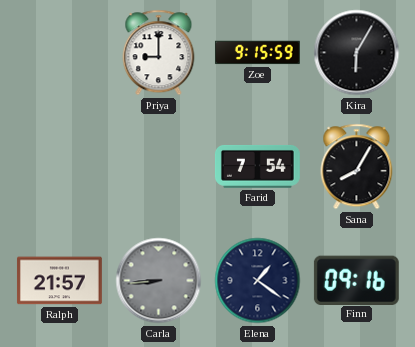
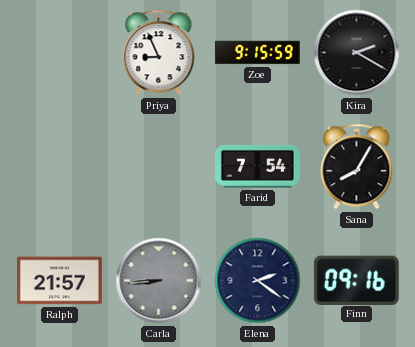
Priya: 9:00 -> 8:56 (159, 53)
Kira: 6:05 -> 2:20 (357, 53)
Elena: 1:21 -> 2:21 (258, 281)
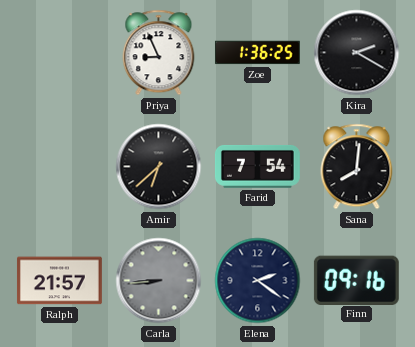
Zoe: 9:15 -> 1:36 (257, 53)
Amir: none -> 6:38 (159, 167)
Sana: 8:05 -> 8:01 (357, 167)
